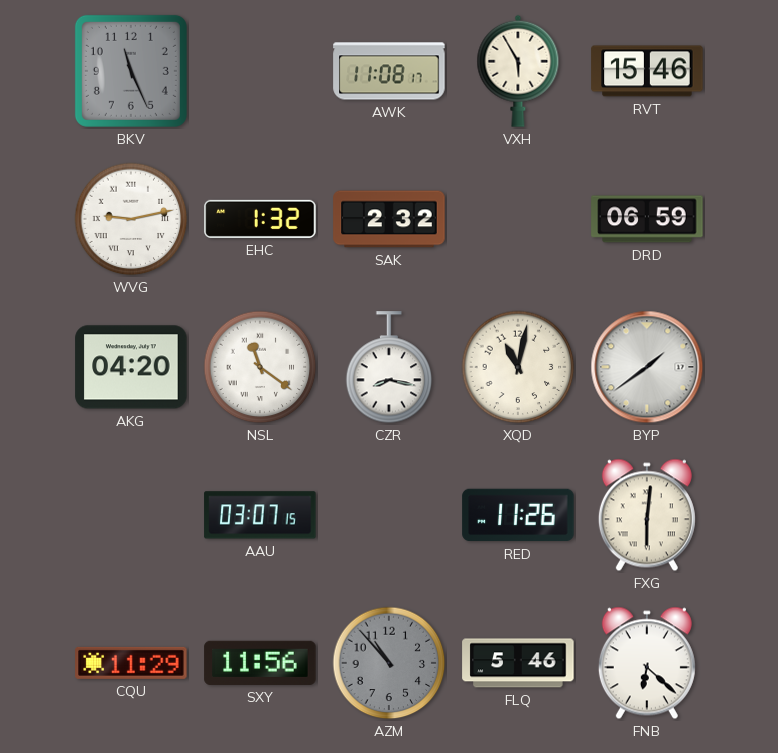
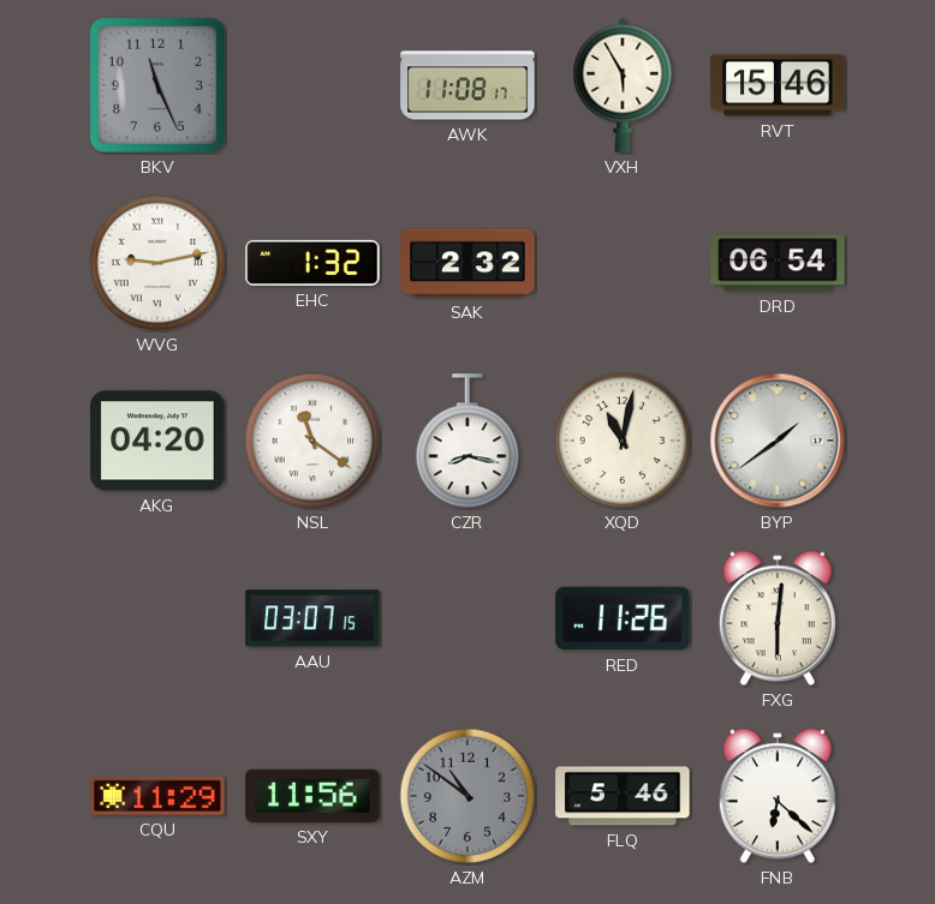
DRD: 06:59 -> 06:54 (778, 263)
AZM: 10:53 -> 10:51 (467, 796)
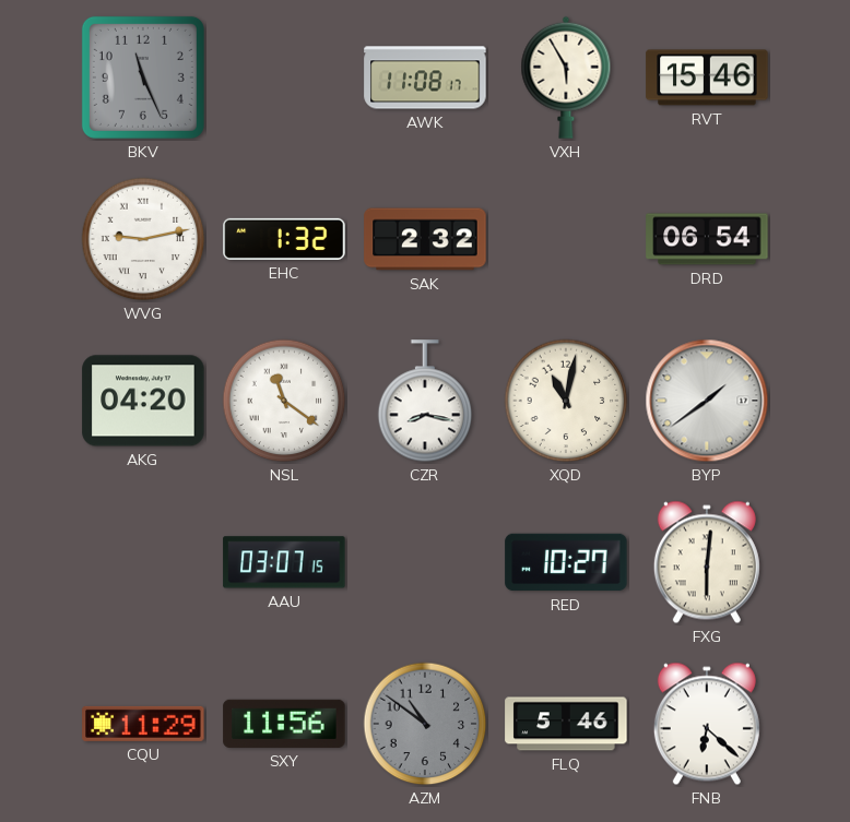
RED: 11:26 -> 10:27 (566, 562)
